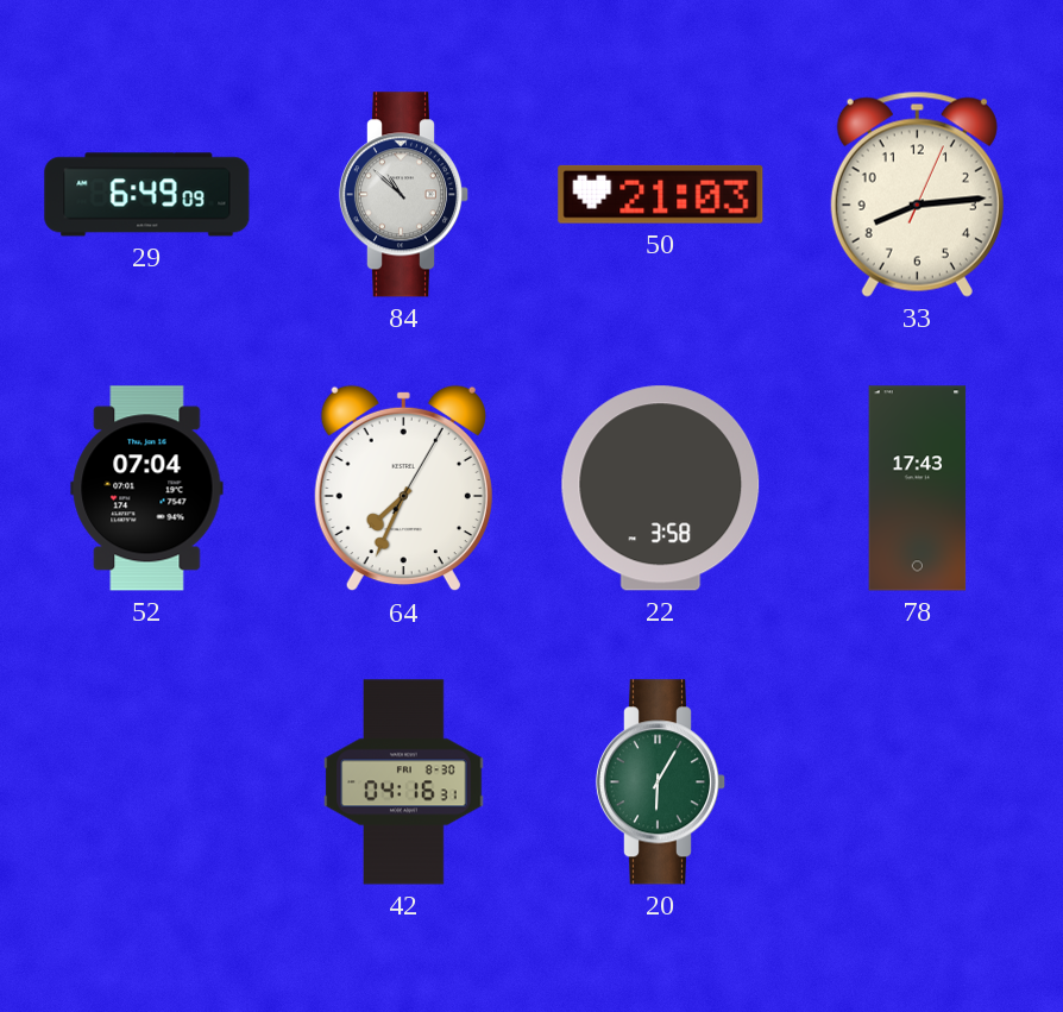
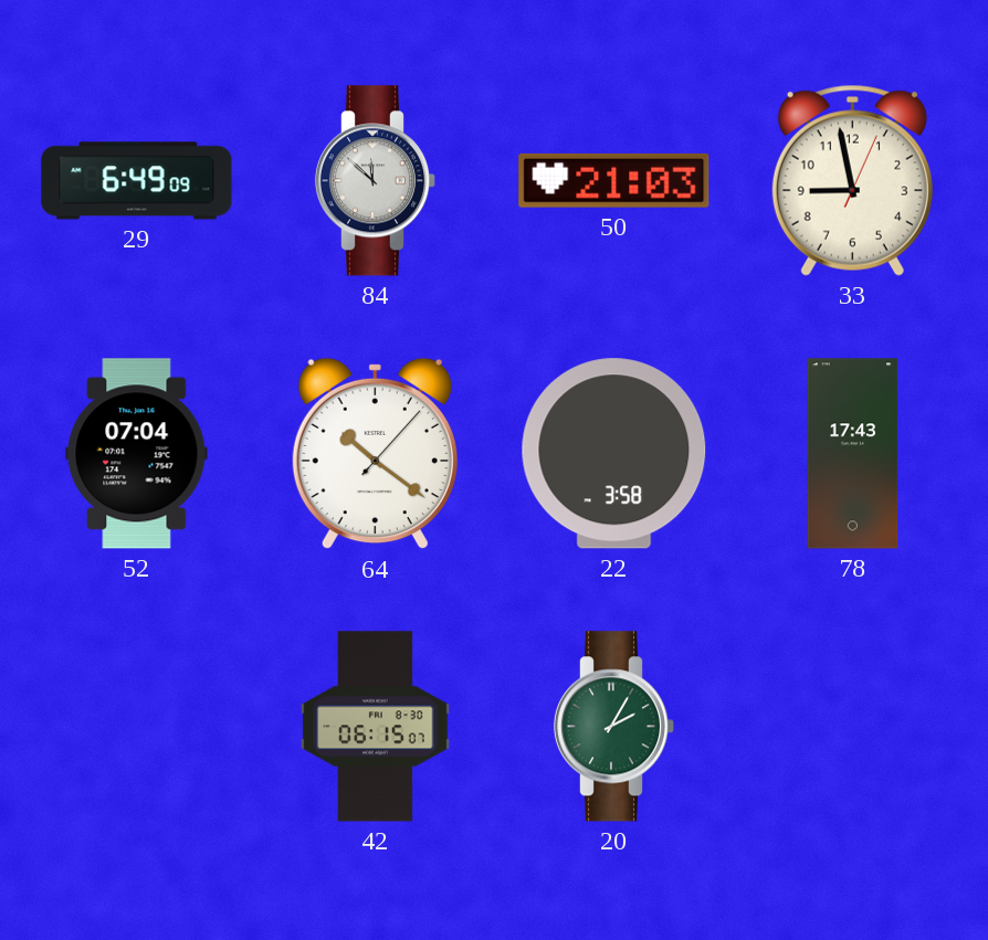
84: 10:52 -> 11:52 (376, 181)
33: 8:14 -> 8:58 (852, 180)
64: 7:34 -> 10:21 (375, 454)
42: 04:16 -> 06:15 (376, 727)
20: 6:05 -> 2:05 (614, 727)
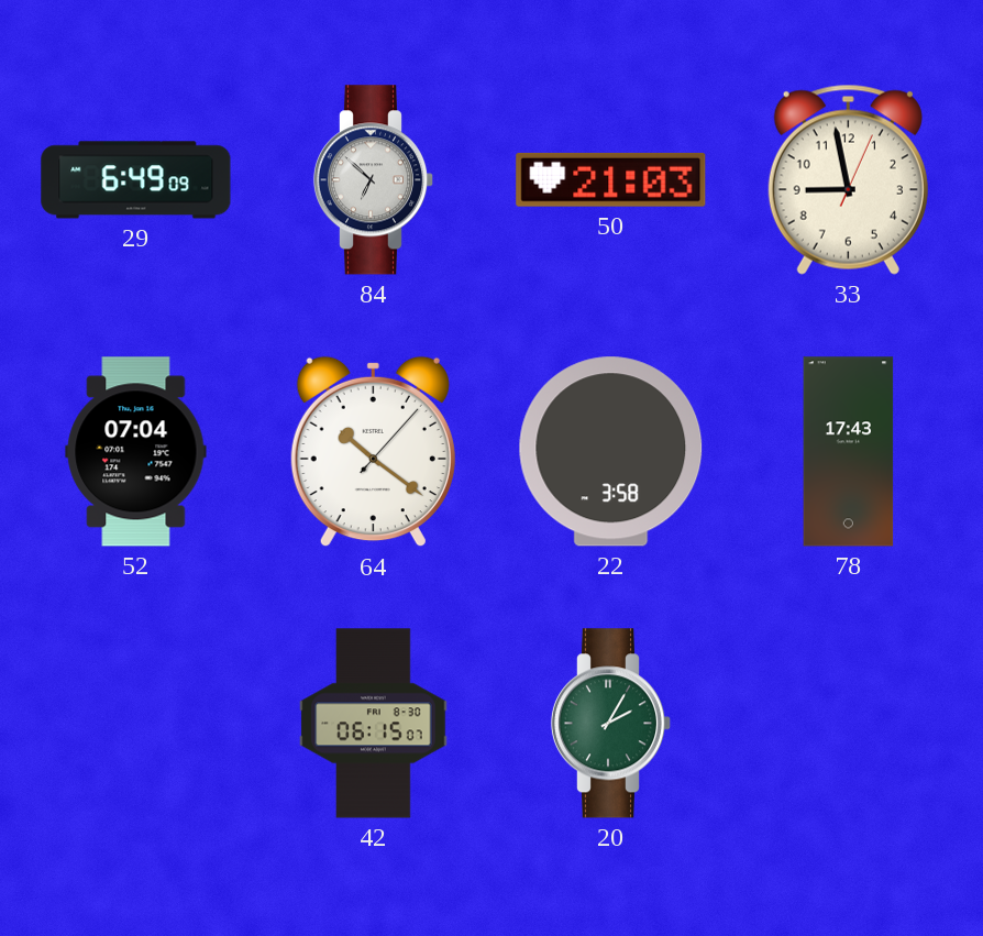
84: 11:52 -> 6:52 (374, 180)
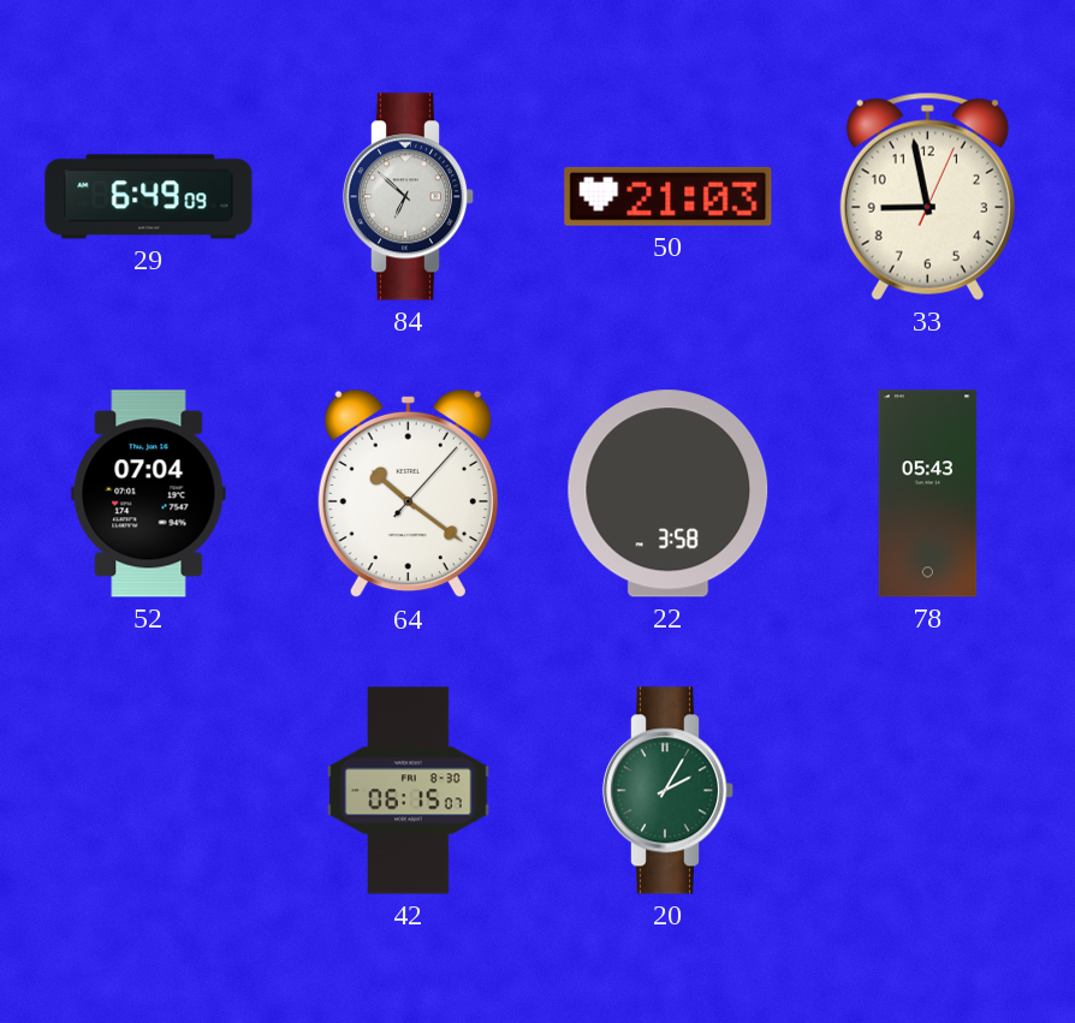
78: 17:43 -> 05:43 (928, 494)
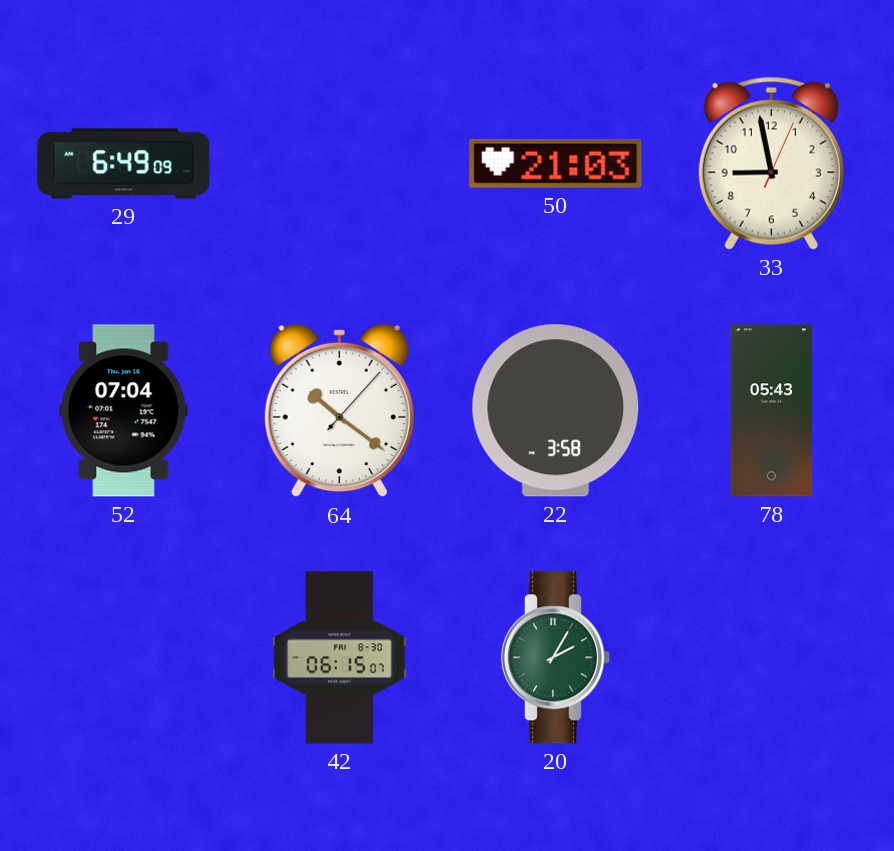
84: 6:52 -> none (409, 197)
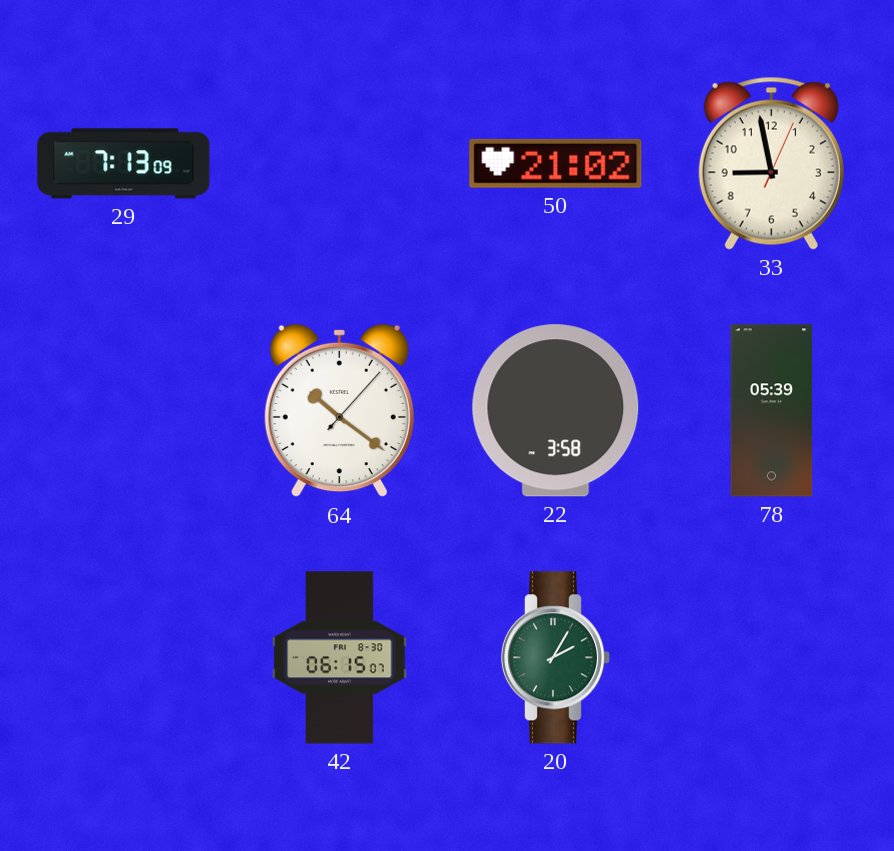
29: 6:49 -> 7:13 (124, 164)
50: 21:03 -> 21:02 (556, 163)
52: 07:04 -> none (124, 411)
78: 05:43 -> 05:39 (772, 411)
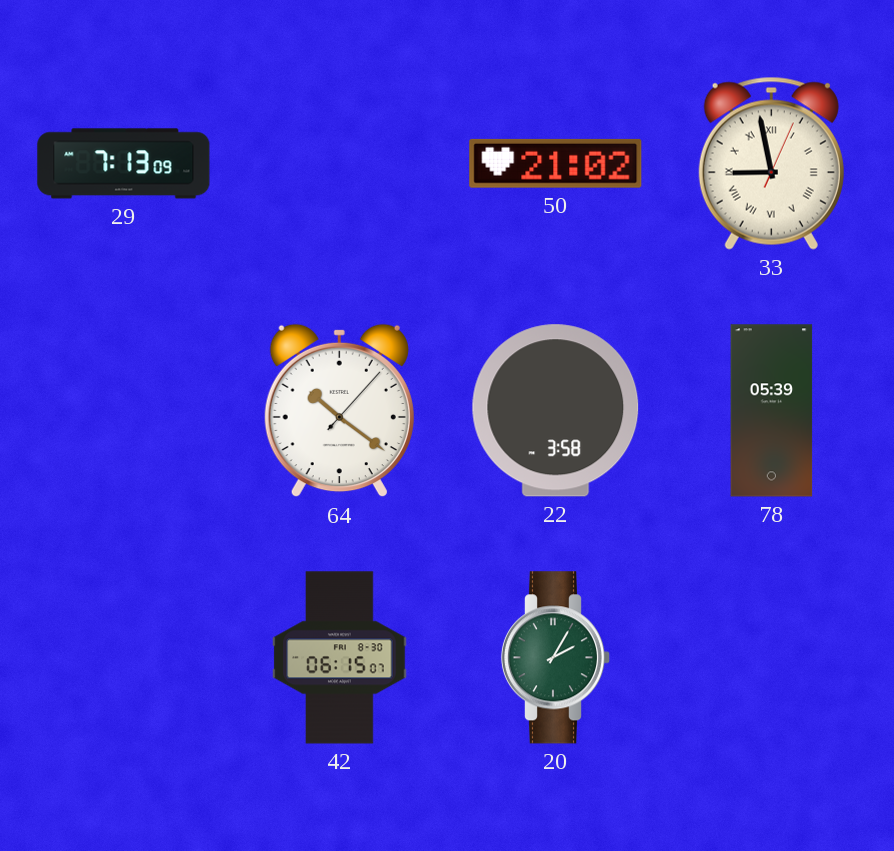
33 numerals: Arabic -> Roman (771, 163)
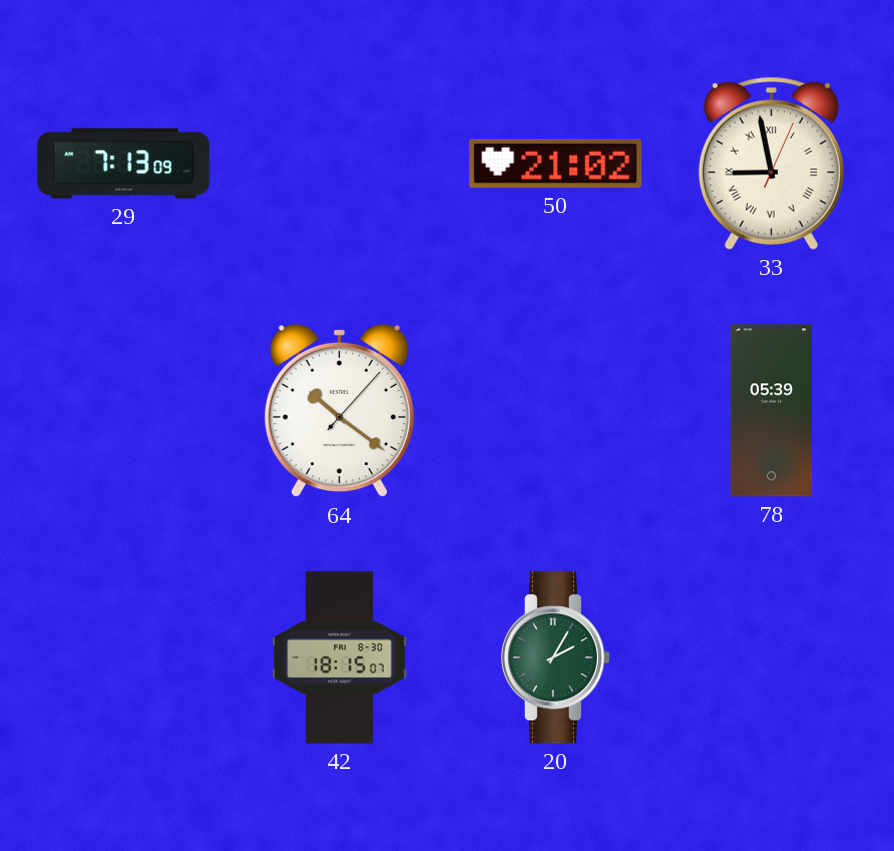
22: 3:58 -> none (556, 411)
42: 06:15 -> 18:15 (340, 658)
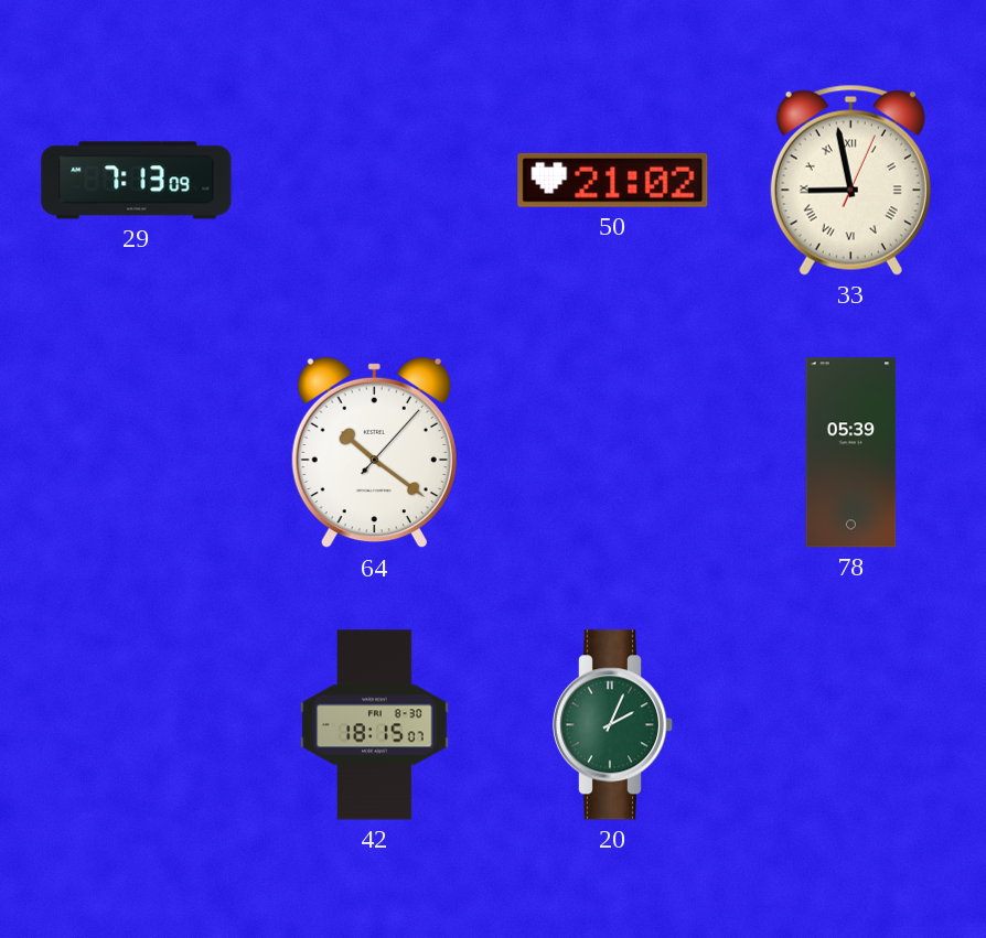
20: 2:05 -> 2:04 (613, 725)
